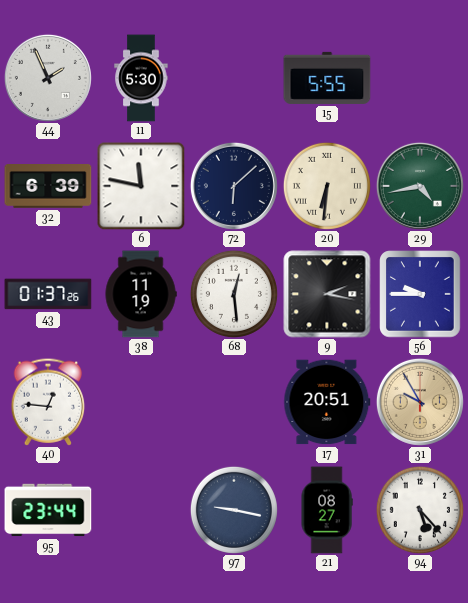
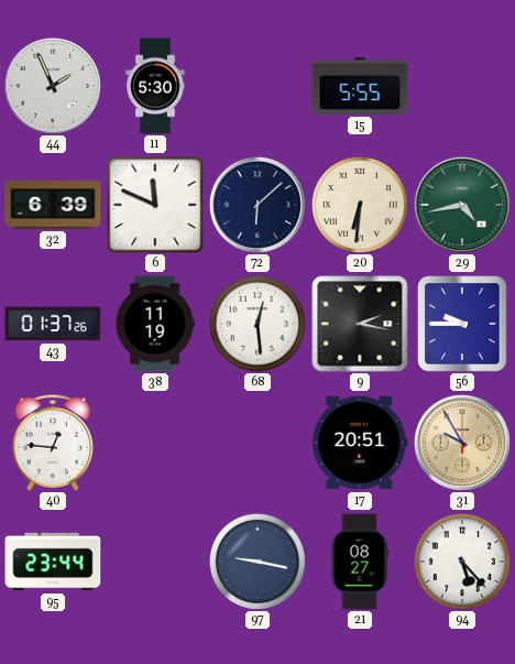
6: 11:47 -> 11:49 (155, 205)
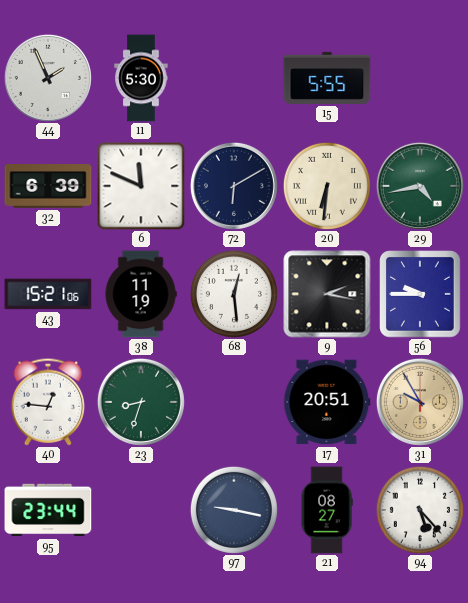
72: 6:08 -> 6:10 (234, 186)
43: 01:37 -> 15:21 (48, 294)
23: none -> 8:33 (141, 402)
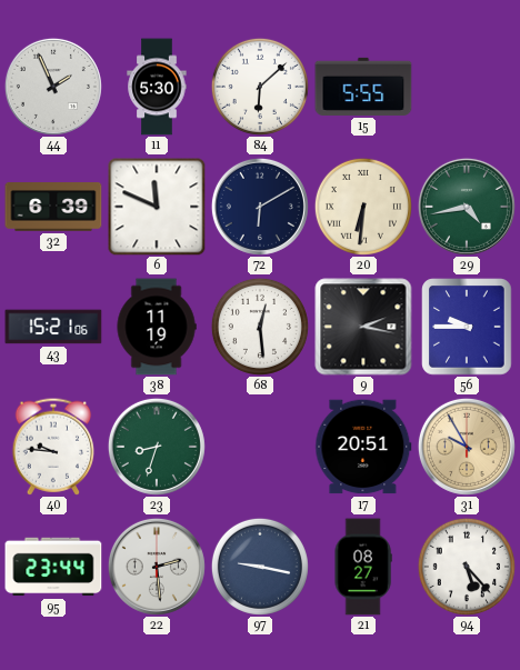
84: none -> 6:08 (260, 87)
40: 12:46 -> 9:46 (53, 447)
22: none -> 2:29 (157, 567)
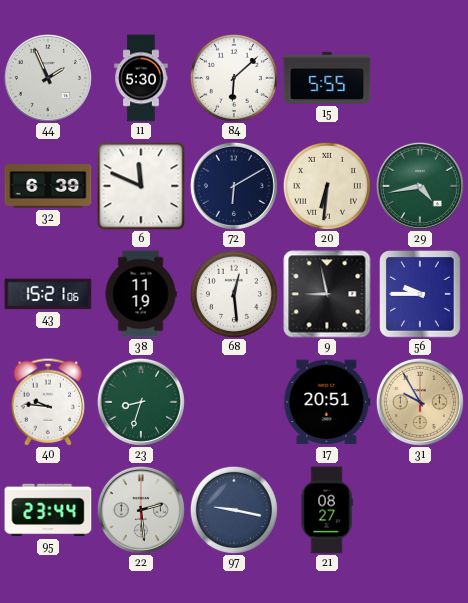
9: 2:17 -> 8:58 (327, 294)
94: 5:23 -> none (467, 567)
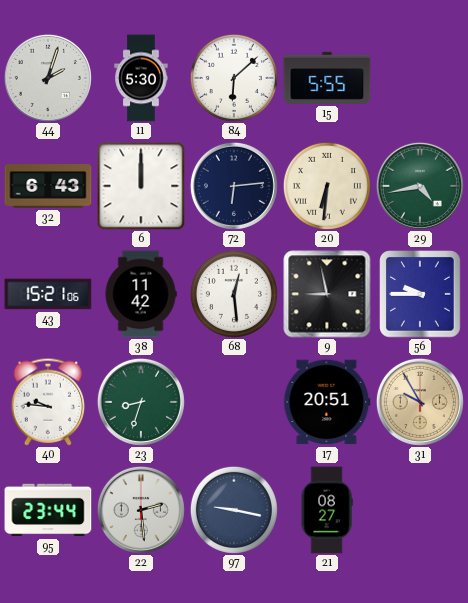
44: 1:56 -> 2:03 (48, 78)
32: 6:39 -> 6:43 (48, 186)
6: 11:49 -> 12:00 (141, 186)
72: 6:10 -> 6:14 (234, 186)
38: 11:19 -> 11:42 (141, 294)
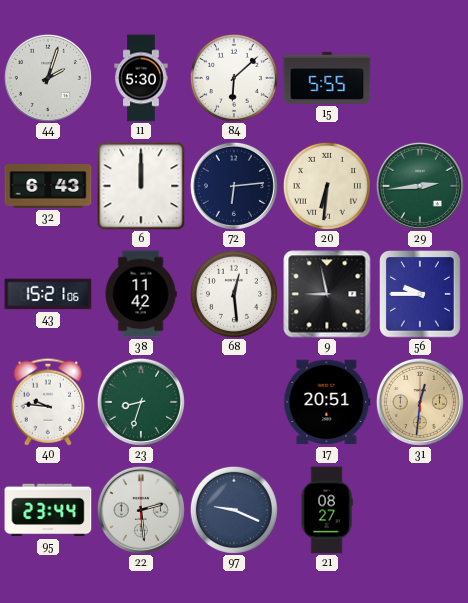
29: 4:43 -> 2:44 (420, 186)
31: 9:55 -> 12:31 (420, 402)
97: 9:17 -> 9:19 (234, 510)
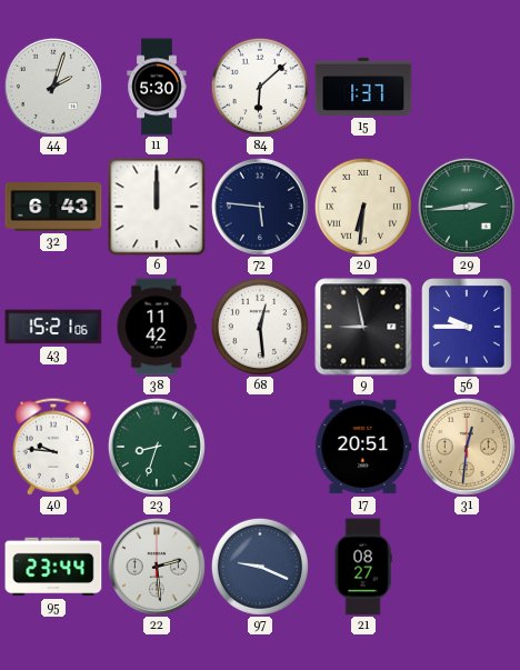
15: 5:55 -> 1:37 (363, 87)
72: 6:14 -> 5:46 (260, 207)
